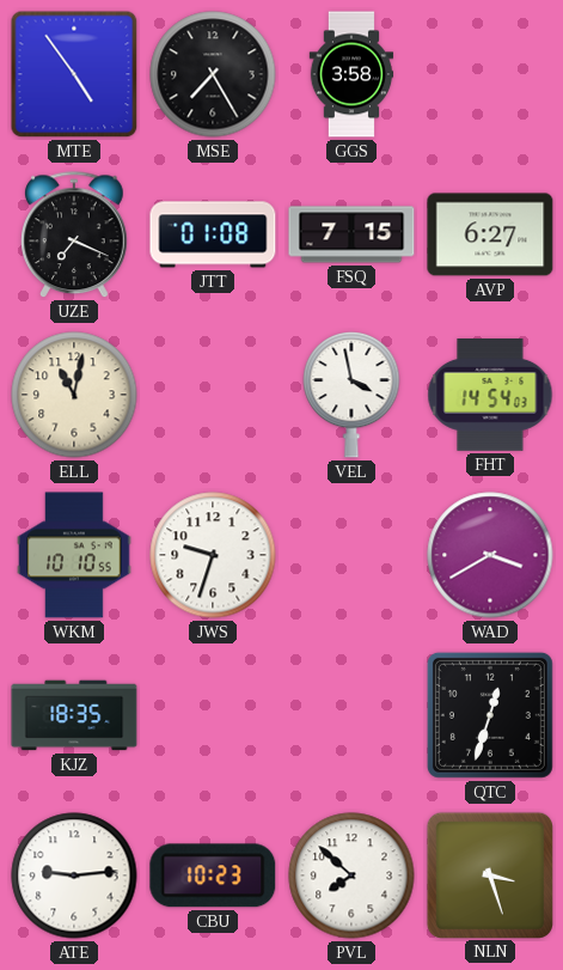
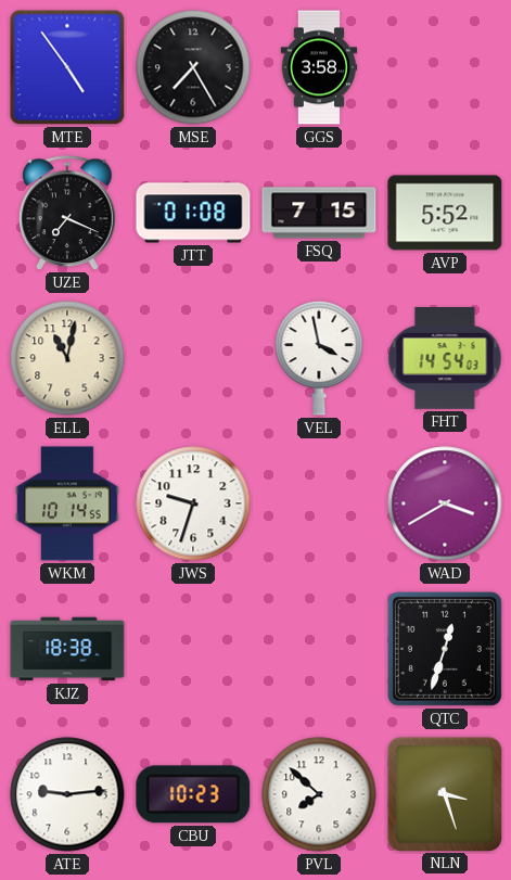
AVP: 6:27 -> 5:52 (445, 213)
WKM: 10:10 -> 10:14 (67, 503)
KJZ: 18:35 -> 18:38 (67, 649)
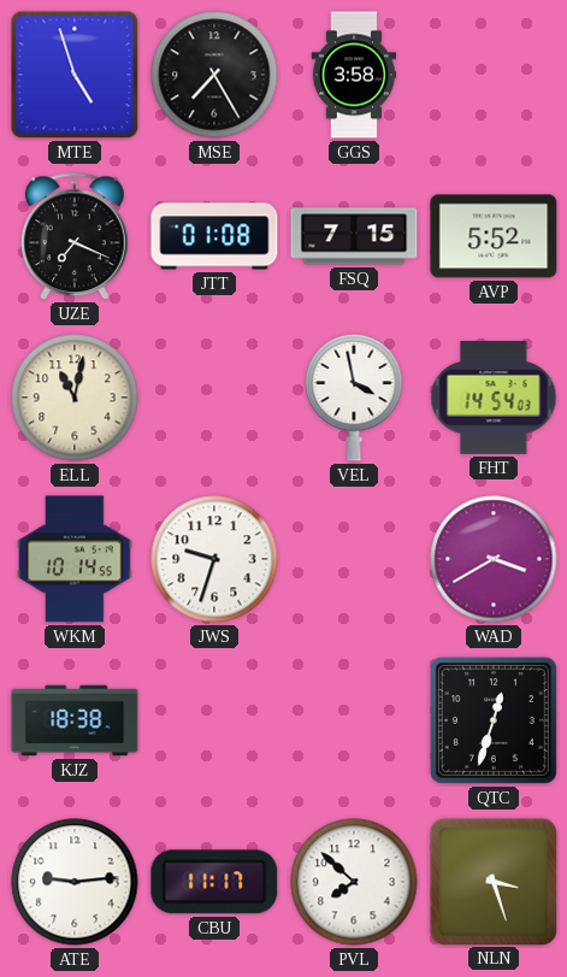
MTE: 4:54 -> 4:57 (75, 75)
CBU: 10:23 -> 11:17 (214, 882)
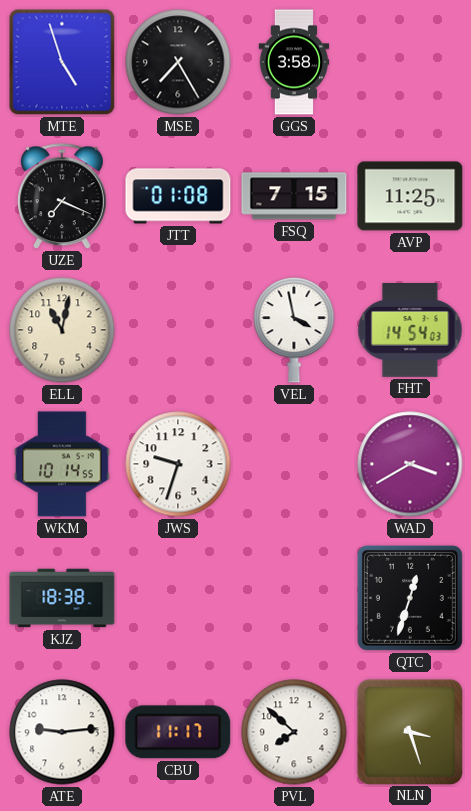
AVP: 5:52 -> 11:25 (410, 196)
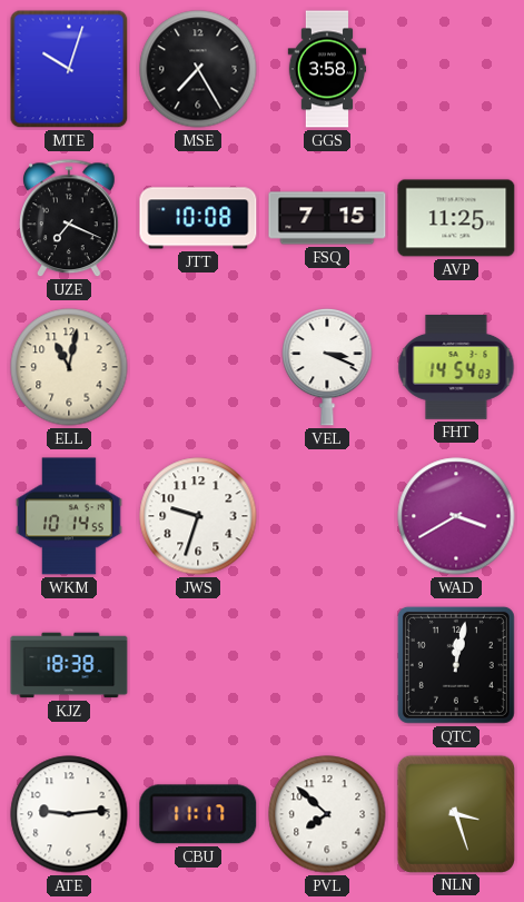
MTE: 4:57 -> 10:03 (69, 69)
JTT: 01:08 -> 10:08 (198, 218)
VEL: 3:58 -> 3:19 (327, 367)
QTC: 12:33 -> 12:02 (456, 665)
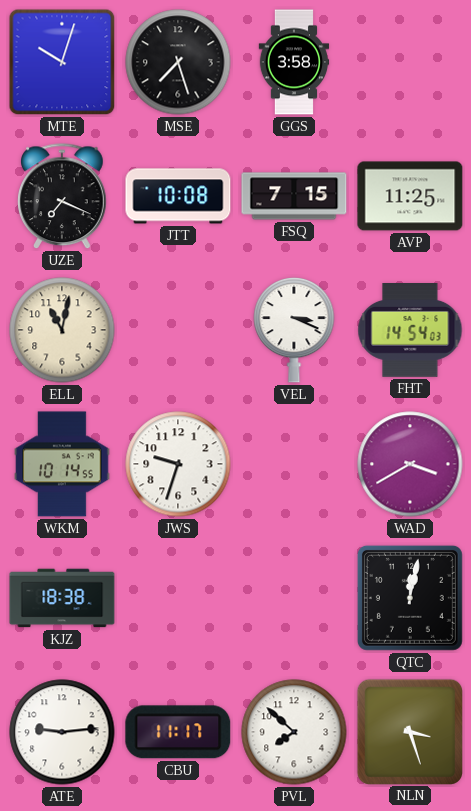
MSE: 7:25 -> 7:27 (178, 62)
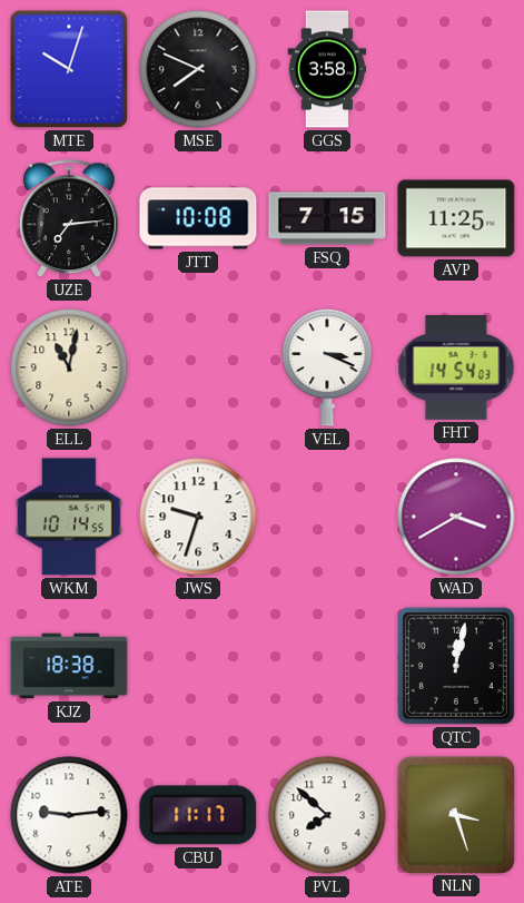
MSE: 7:27 -> 7:49 (198, 69)
UZE: 7:19 -> 7:14 (69, 219)
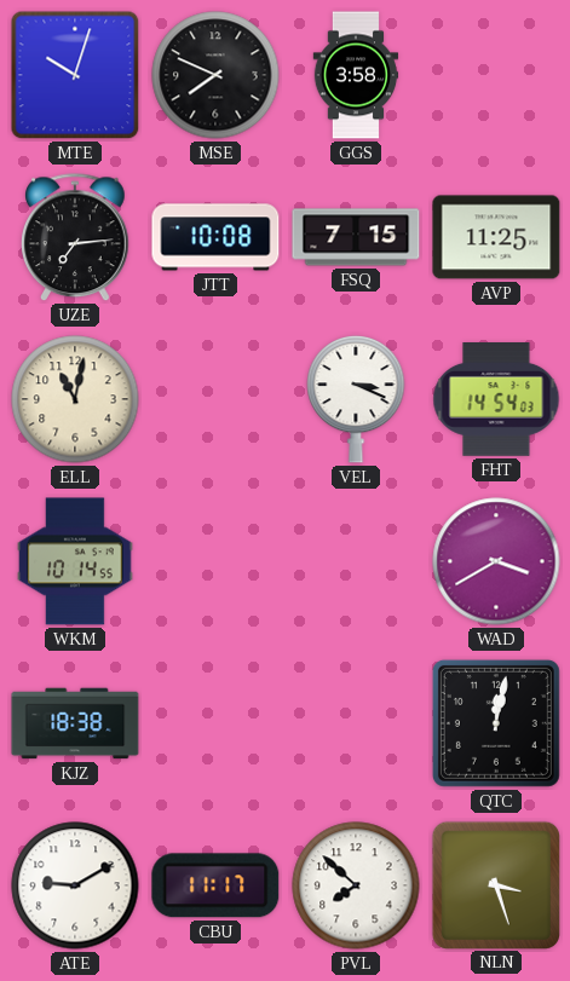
JWS: 9:33 -> none (198, 517)
ATE: 9:14 -> 9:10 (75, 885)
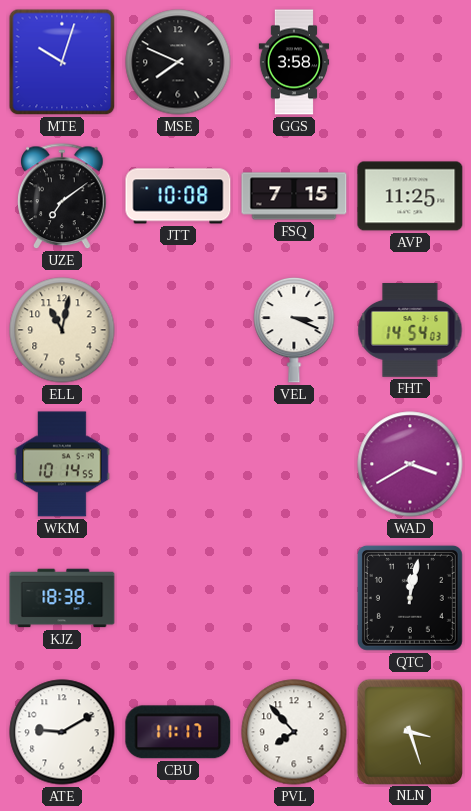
UZE: 7:14 -> 7:09 (62, 197)
PVL: 7:52 -> 7:53 (294, 732)
